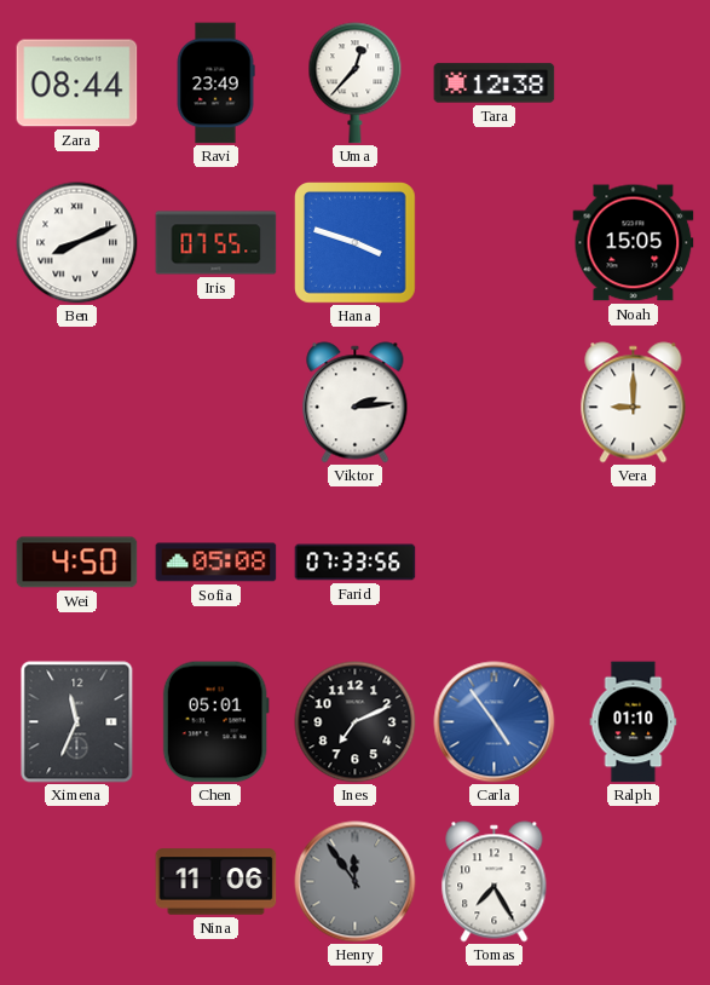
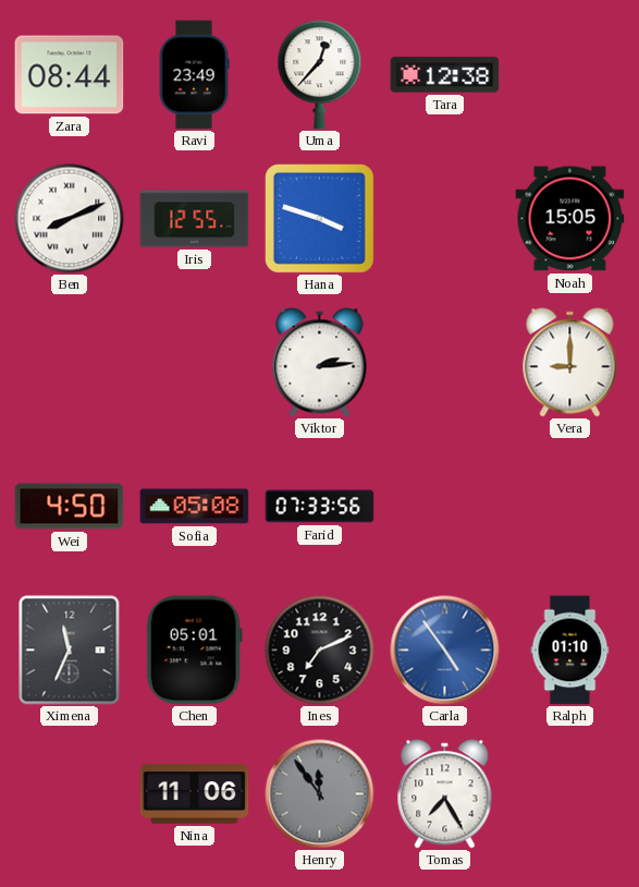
Iris: 07:55 -> 12:55 (195, 219)
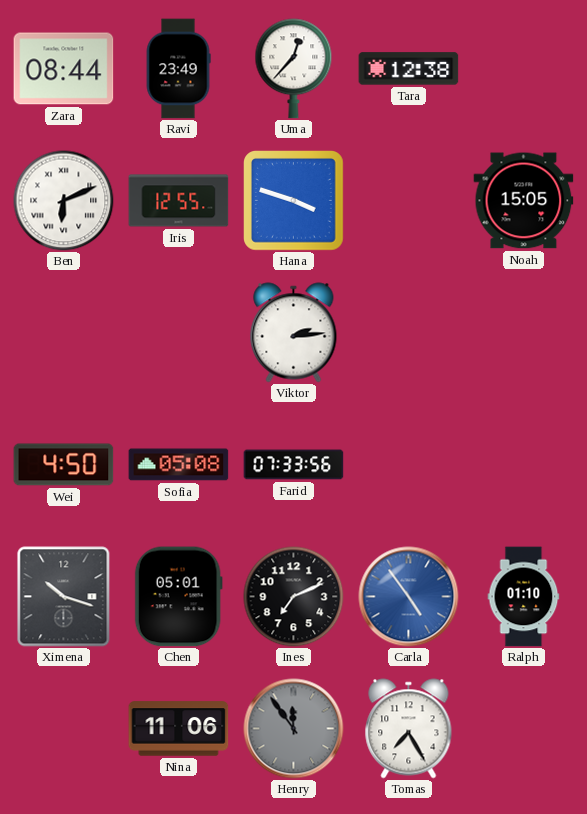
Ben: 8:11 -> 6:11 (64, 201)
Vera: 9:00 -> none (570, 363)
Ximena: 11:34 -> 10:18 (64, 597)
